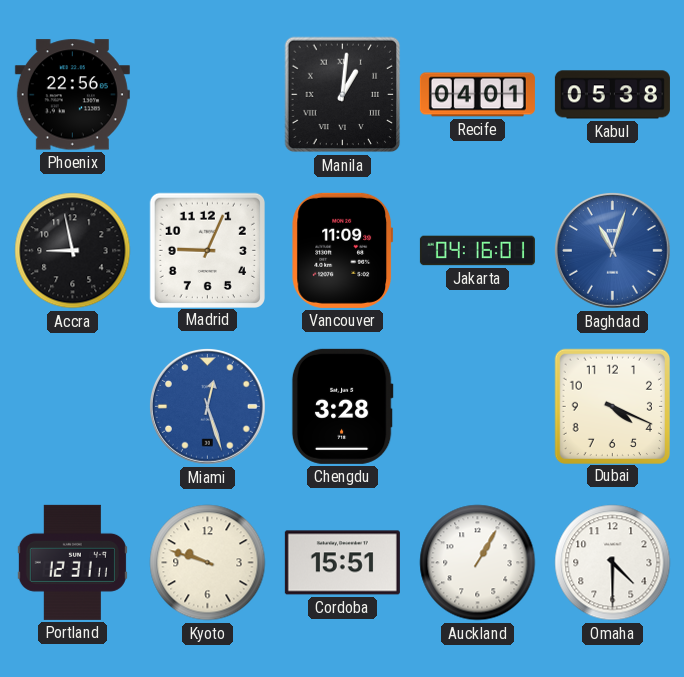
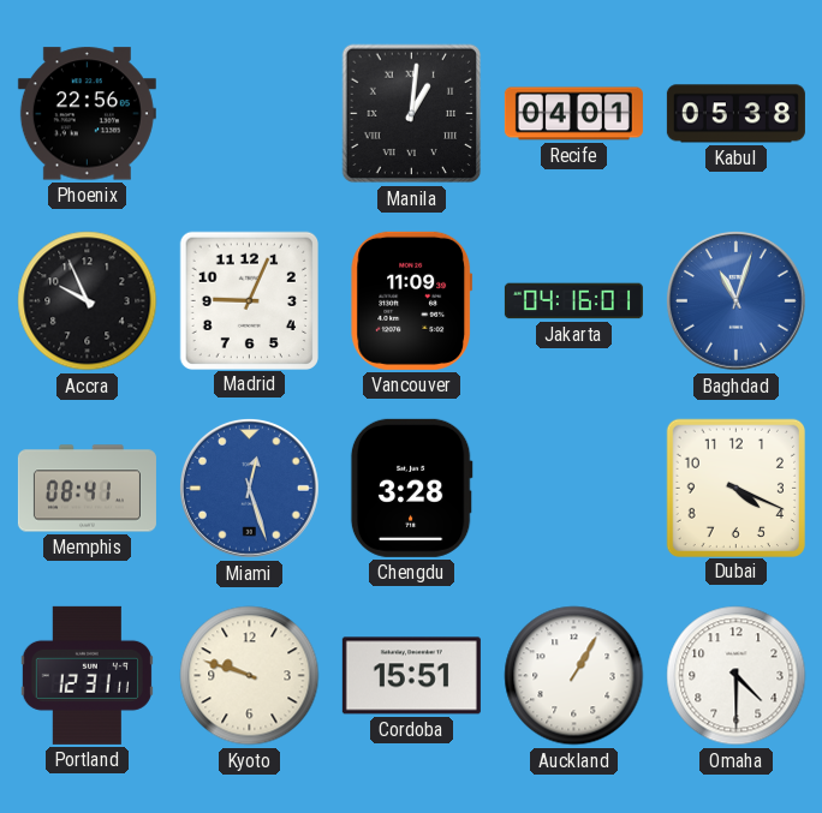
Accra: 8:58 -> 9:56 (88, 301)
Memphis: none -> 08:41 (87, 489)
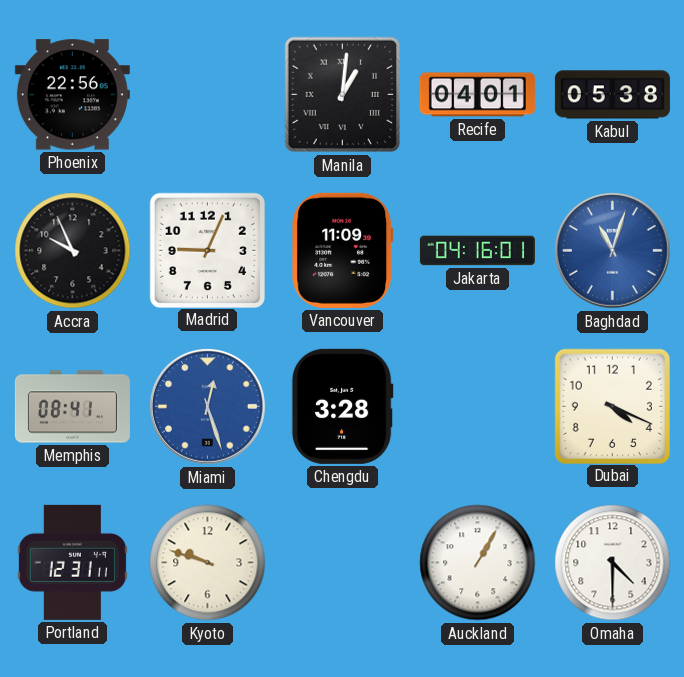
Cordoba: 15:51 -> none (411, 676)
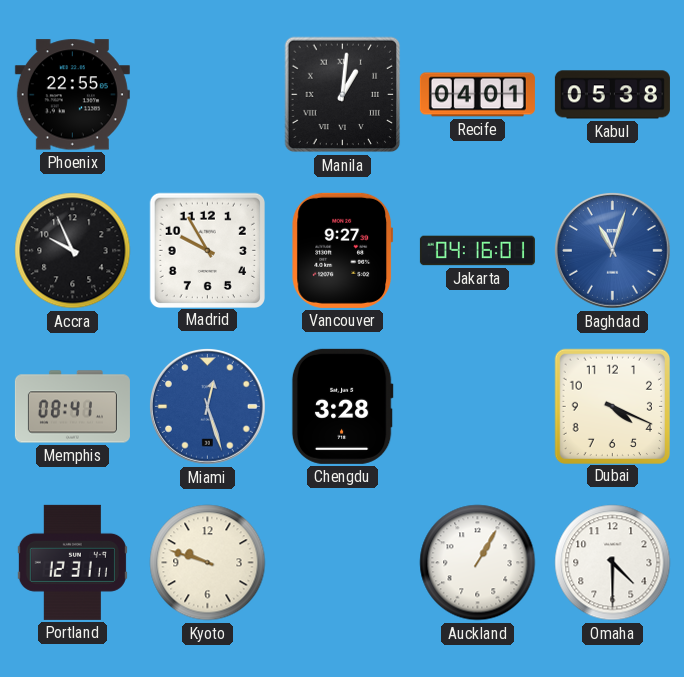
Phoenix: 22:56 -> 22:55 (72, 95)
Madrid: 9:04 -> 9:55 (207, 250)
Vancouver: 11:09 -> 9:27 (342, 250)
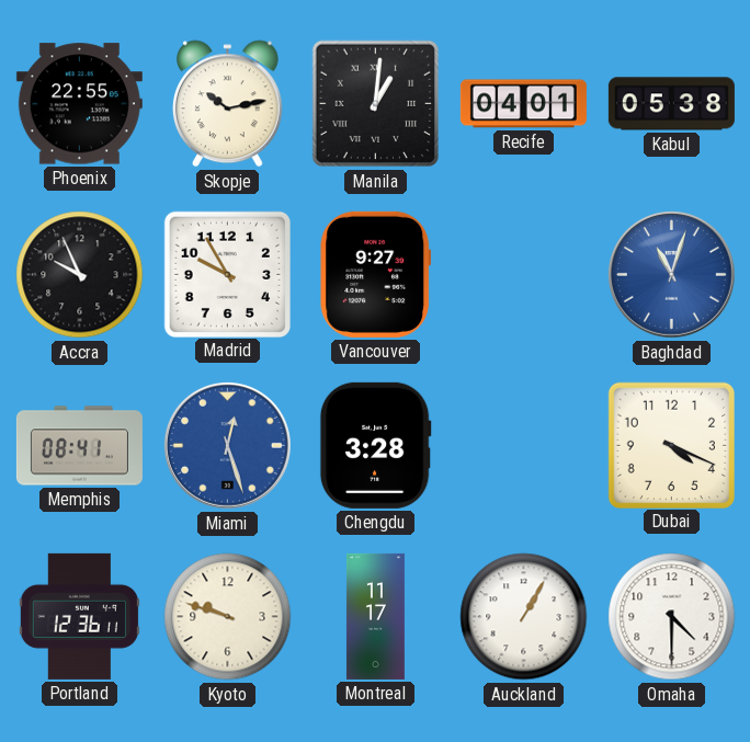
Skopje: none -> 10:13 (227, 104)
Jakarta: 04:16 -> none (477, 251)
Portland: 12:31 -> 12:36 (79, 616)
Montreal: none -> 11:17 (375, 616)
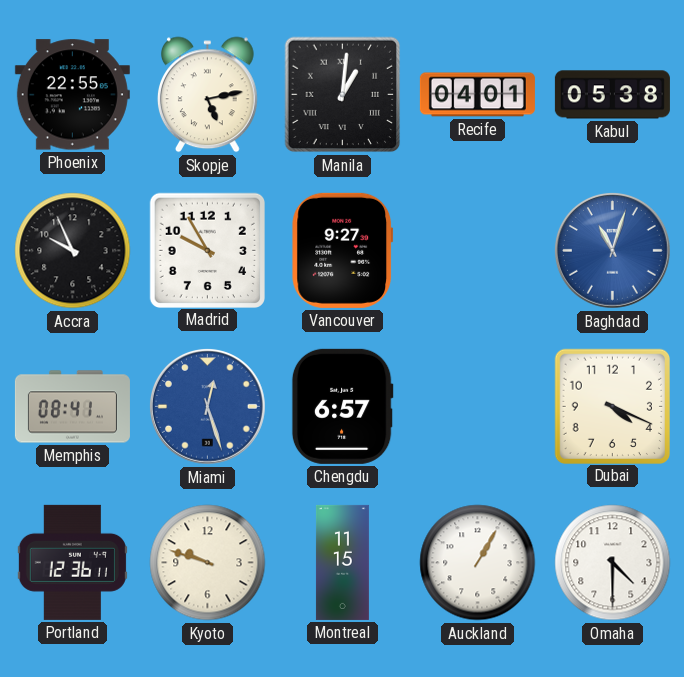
Skopje: 10:13 -> 5:13 (207, 95)
Chengdu: 3:28 -> 6:57 (342, 406)
Montreal: 11:17 -> 11:15 (342, 562)
